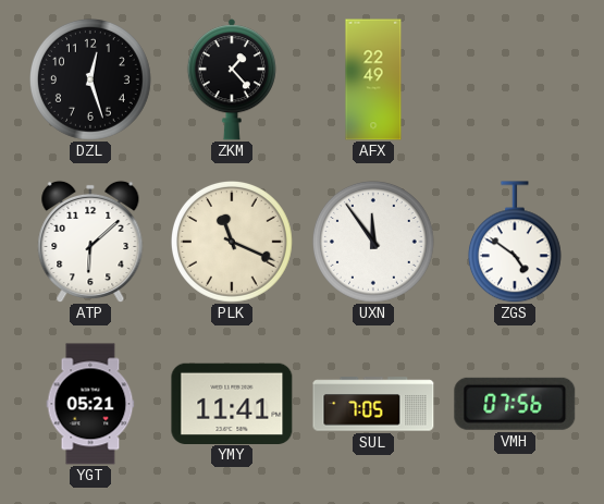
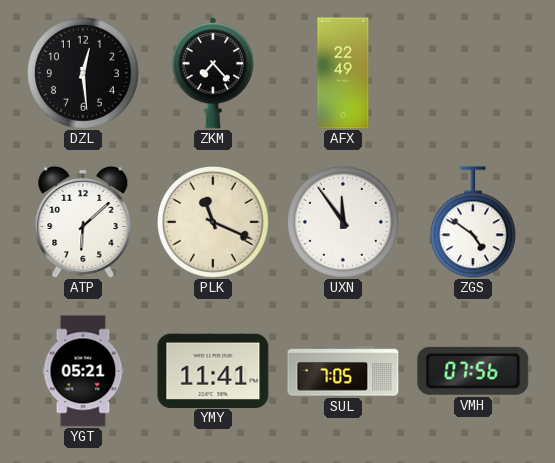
DZL: 12:27 -> 12:29 (84, 74)
ZKM: 1:23 -> 7:23 (213, 73)
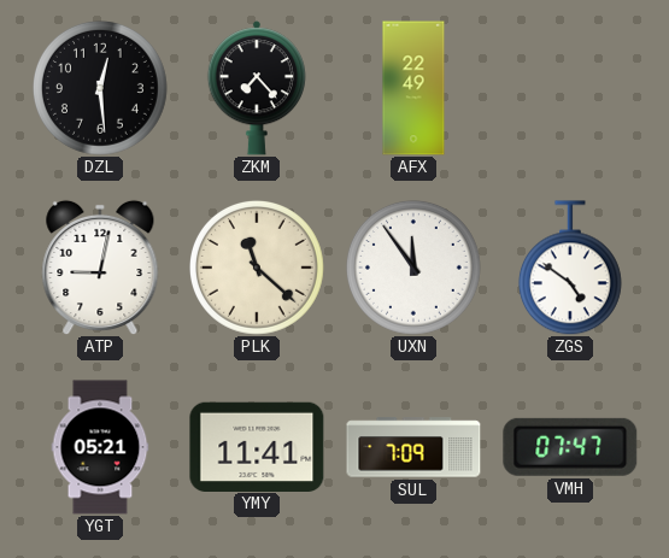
ATP: 6:08 -> 9:02 (100, 268)
PLK: 11:19 -> 11:22 (258, 269)
SUL: 7:05 -> 7:09 (413, 447)
VMH: 07:56 -> 07:47 (570, 447)
